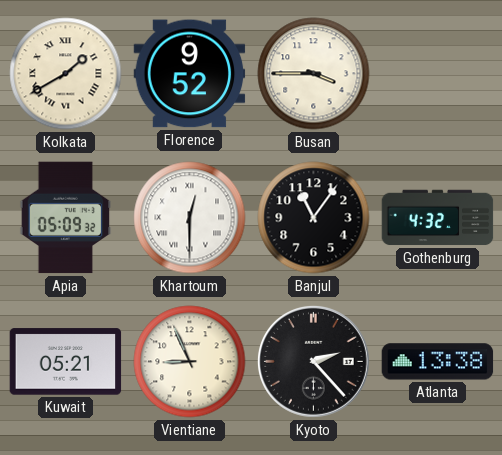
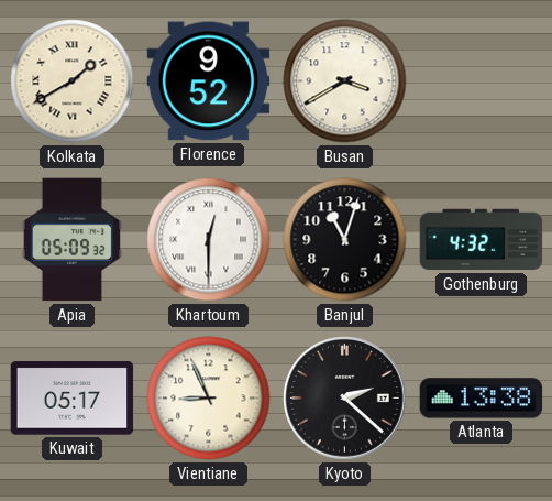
Busan: 3:45 -> 3:40 (345, 81)
Banjul: 11:06 -> 11:03 (345, 240)
Kuwait: 05:21 -> 05:17 (73, 399)
Kyoto: 2:23 -> 2:22 (344, 397)
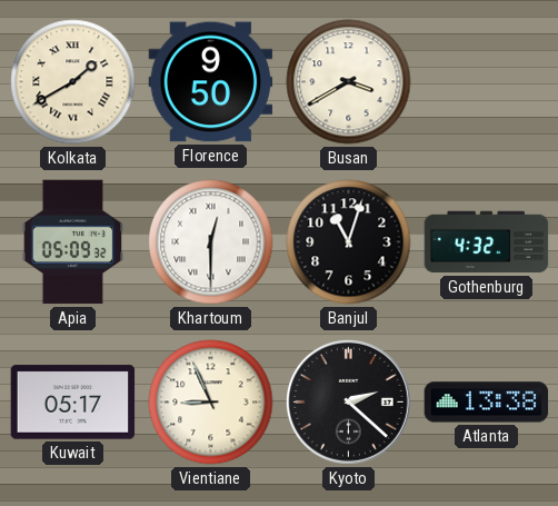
Florence: 9:52 -> 9:50 (211, 82)
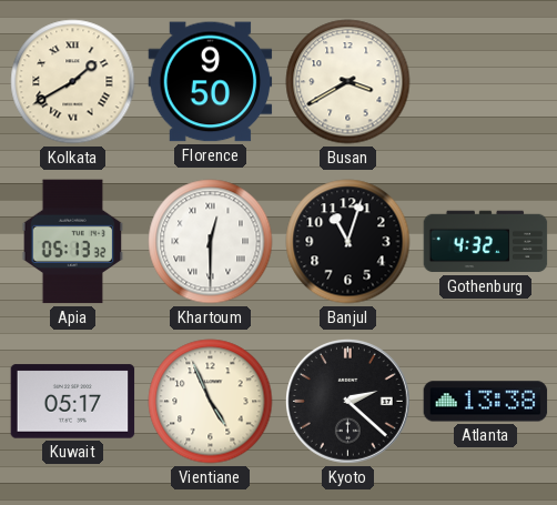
Apia: 05:09 -> 05:13 (73, 242)
Vientiane: 8:56 -> 4:56 (211, 402)
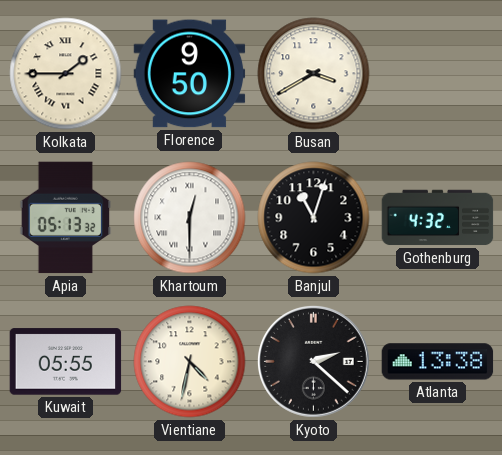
Kolkata: 1:40 -> 1:45 (66, 74)
Kuwait: 05:17 -> 05:55 (66, 362)
Vientiane: 4:56 -> 4:32 (190, 362)
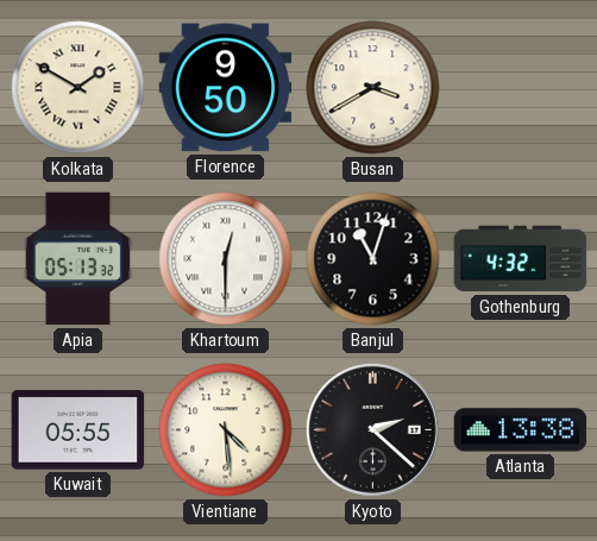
Kolkata: 1:45 -> 1:50 (78, 88)
Vientiane: 4:32 -> 4:29 (226, 430)
